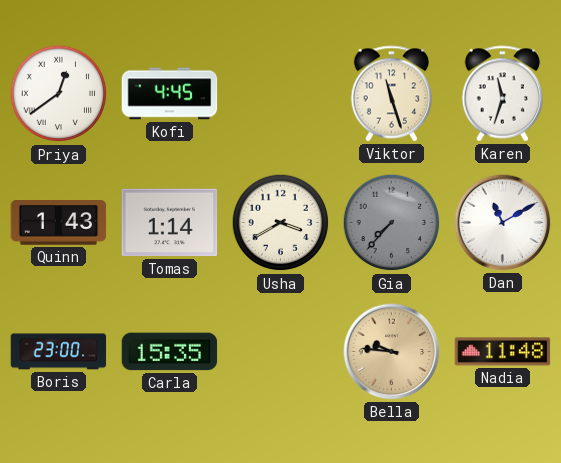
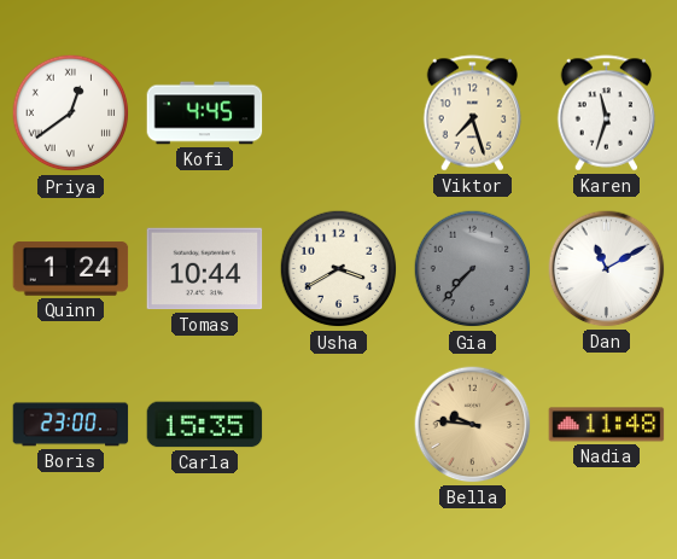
Viktor: 11:27 -> 7:27 (473, 113)
Quinn: 1:43 -> 1:24 (71, 269)
Tomas: 1:14 -> 10:44 (205, 269)
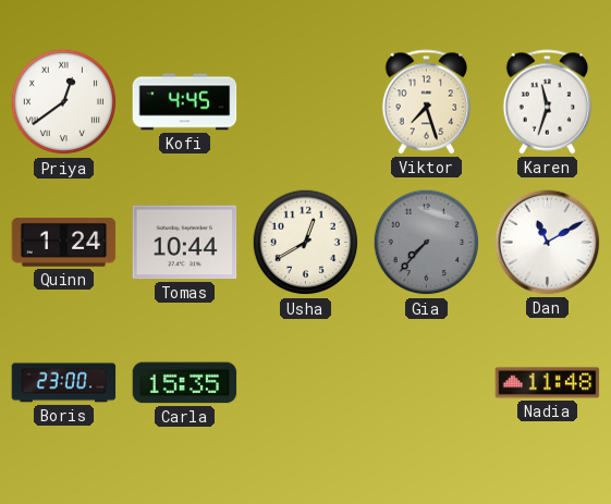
Usha: 3:40 -> 12:40 (306, 243)
Bella: 9:46 -> none (473, 425)
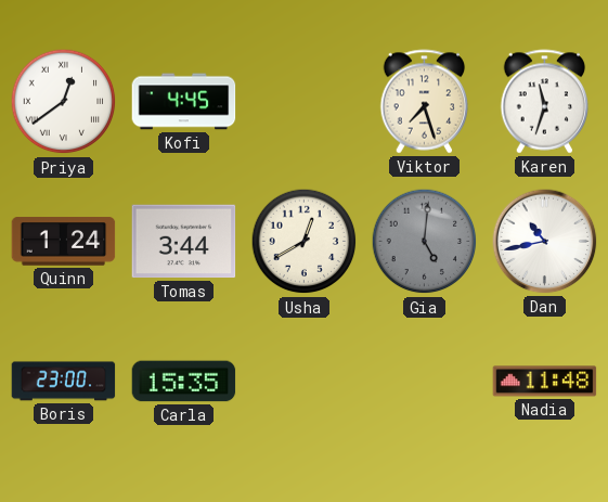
Tomas: 10:44 -> 3:44 (184, 242)
Gia: 7:37 -> 5:01 (425, 242)
Dan: 11:10 -> 10:43 (545, 242)
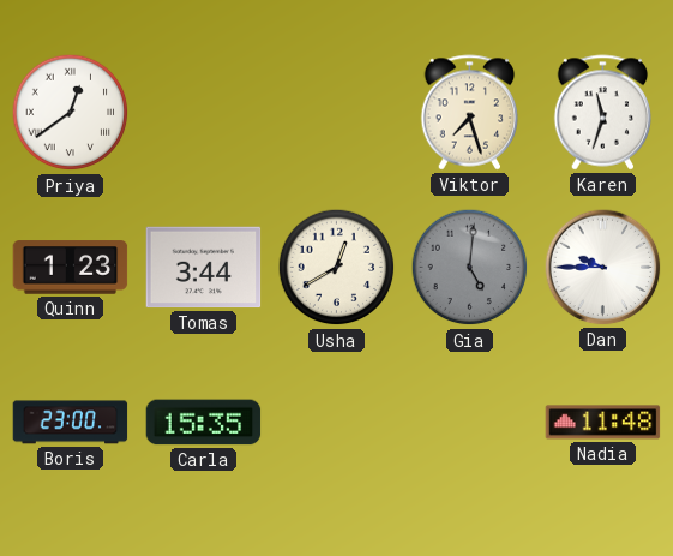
Kofi: 4:45 -> none (184, 102)
Quinn: 1:24 -> 1:23 (71, 268)
Dan: 10:43 -> 9:45 (603, 268)
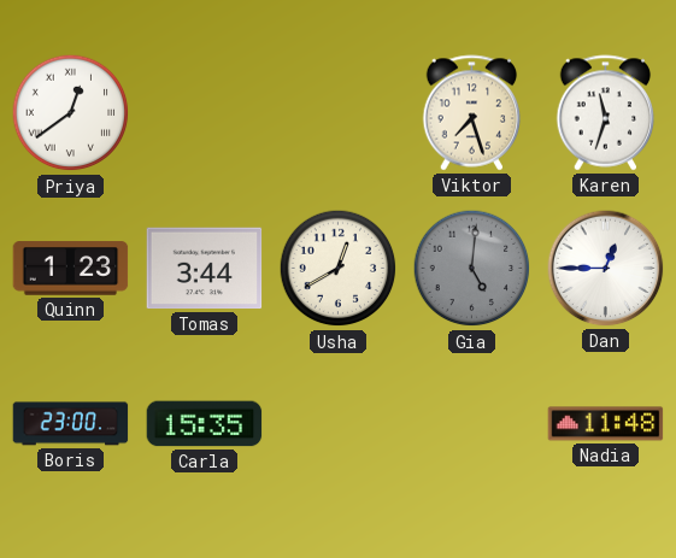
Dan: 9:45 -> 12:45 (606, 269)
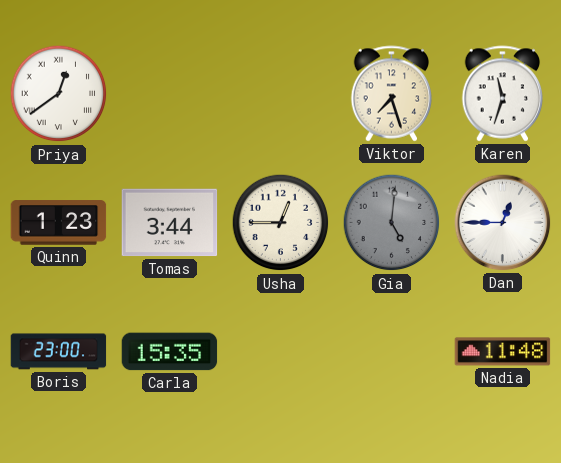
Usha: 12:40 -> 12:45 (281, 223)
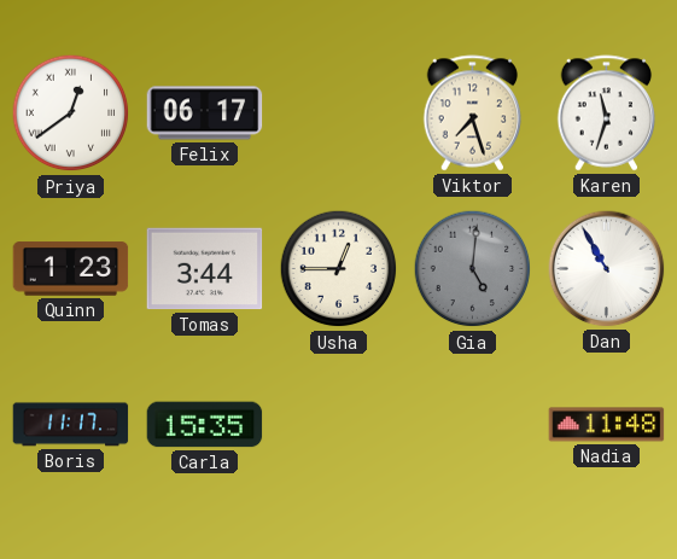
Felix: none -> 06:17 (205, 113)
Dan: 12:45 -> 10:55 (607, 269)
Boris: 23:00 -> 11:17 (71, 425)
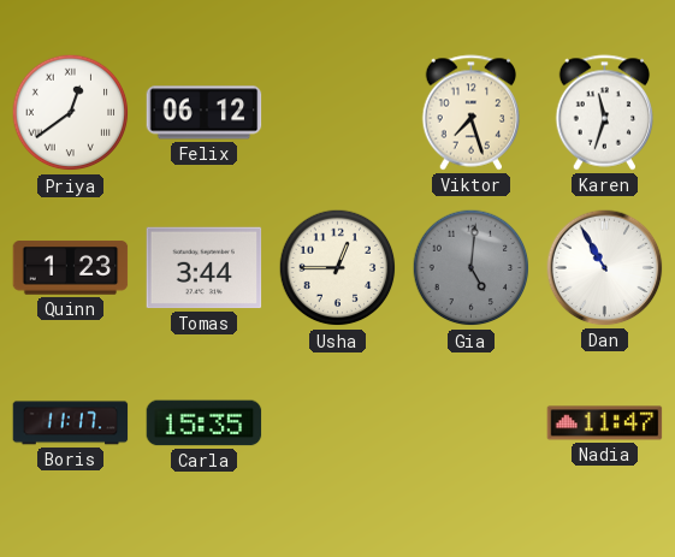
Felix: 06:17 -> 06:12 (205, 113)
Nadia: 11:48 -> 11:47 (605, 423)
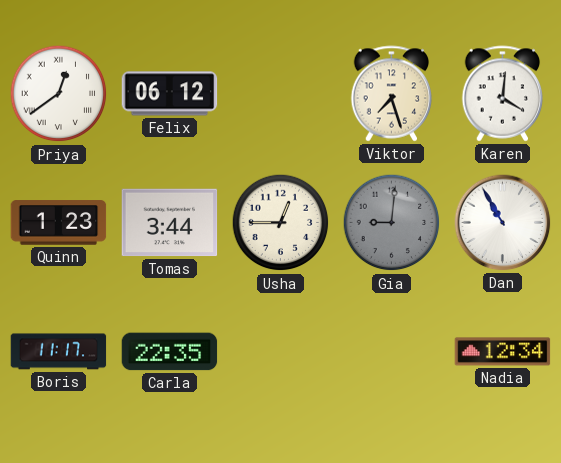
Karen: 11:33 -> 4:01 (503, 94)
Gia: 5:01 -> 9:01 (392, 223)
Carla: 15:35 -> 22:35 (170, 352)
Nadia: 11:47 -> 12:34 (503, 352)
